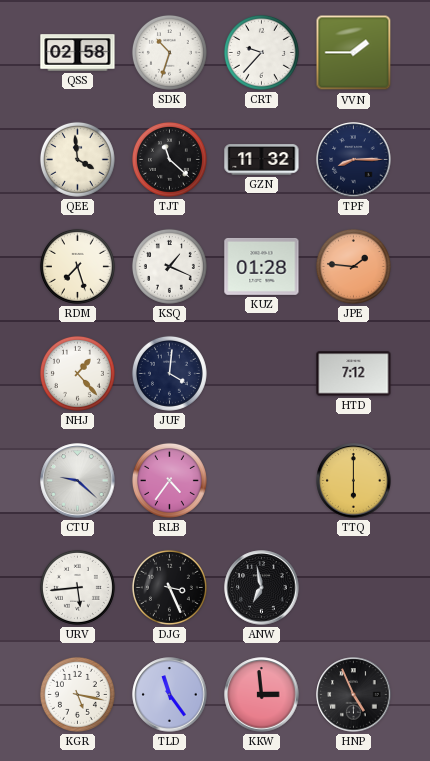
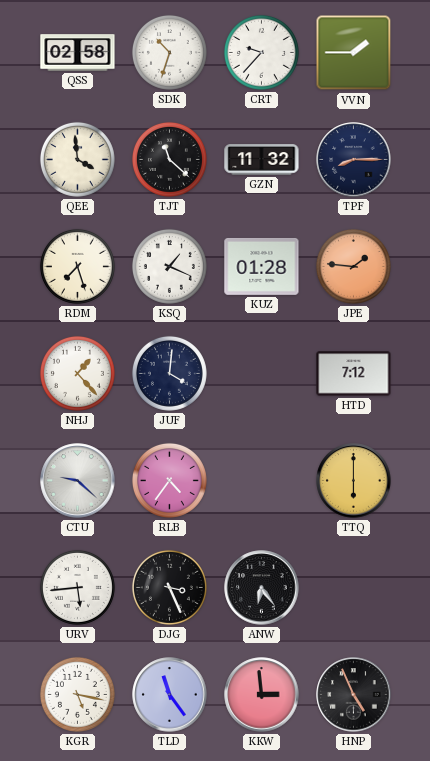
ANW: 6:58 -> 6:24 (262, 588)
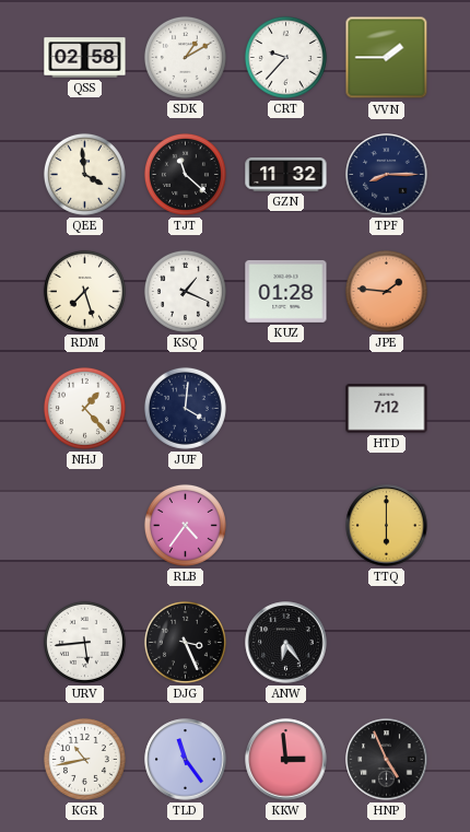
SDK: 10:33 -> 1:10 (185, 57)
CTU: 9:22 -> none (78, 481)
KGR: 5:17 -> 10:43 (84, 759)
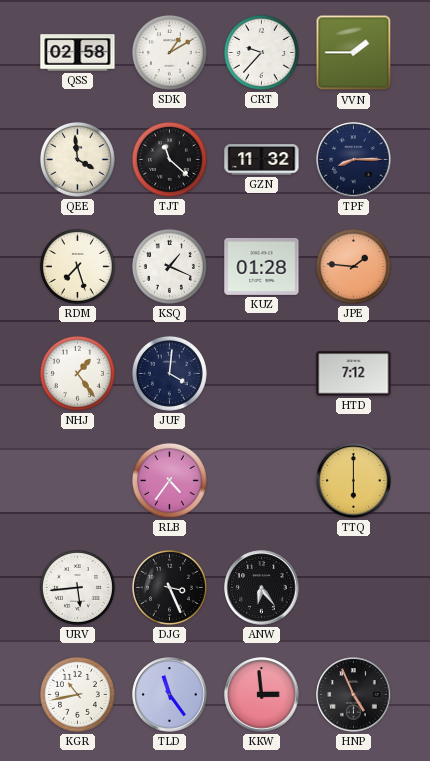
NHJ: 1:23 -> 1:24 (77, 373)
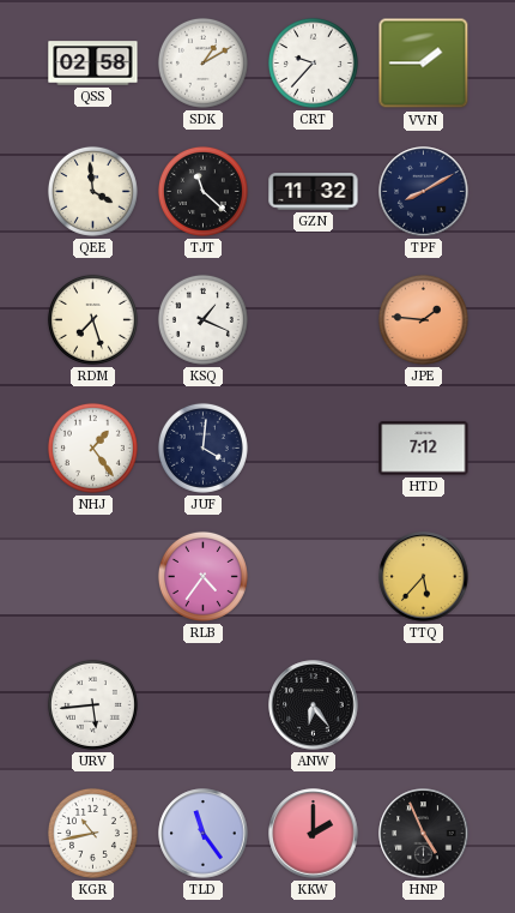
TPF: 8:15 -> 8:10 (424, 192)
KUZ: 01:28 -> none (262, 266)
TTQ: 6:00 -> 5:37 (424, 577)
DJG: 3:26 -> none (169, 587)
KKW: 2:59 -> 2:00 (314, 834)
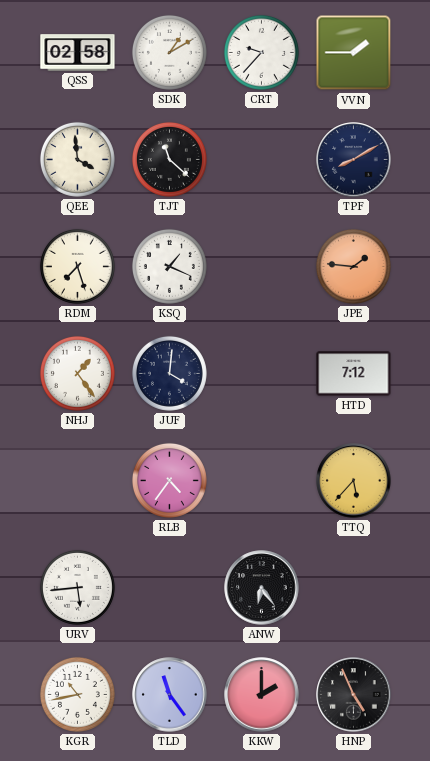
GZN: 11:32 -> none (314, 192)
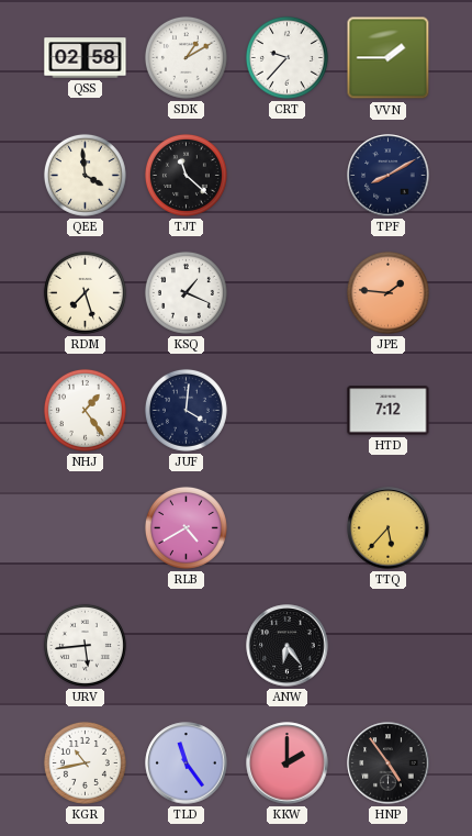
RLB: 4:36 -> 4:40 (186, 527)
HNP: 4:56 -> 4:54 (389, 763)
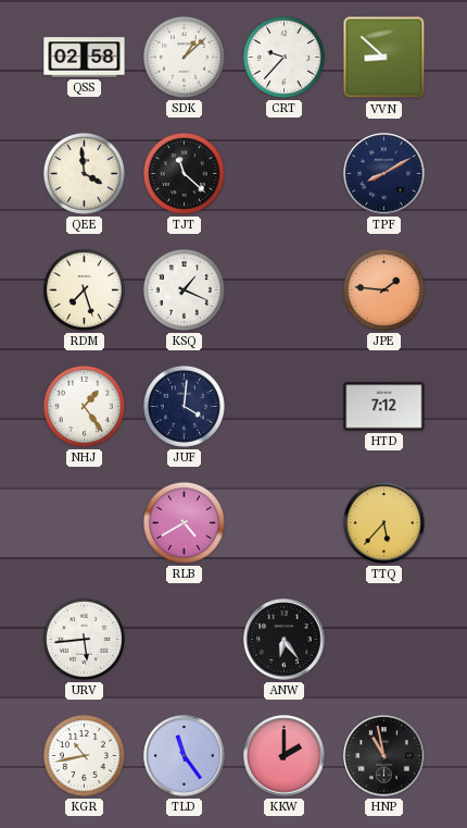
SDK: 1:10 -> 1:08 (184, 57)
VVN: 1:45 -> 8:52 (384, 58)
HNP: 4:54 -> 10:58 (384, 756)
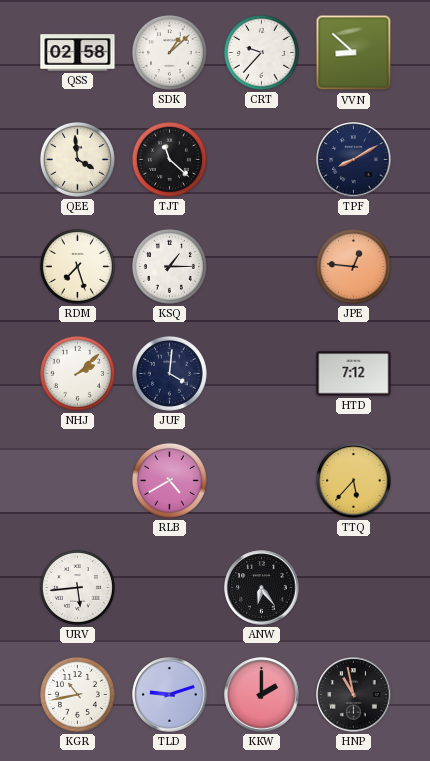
KSQ: 1:19 -> 1:15 (169, 266)
JPE: 1:46 -> 12:46 (353, 266)
NHJ: 1:24 -> 2:08 (77, 373)
TLD: 11:24 -> 9:12 (170, 695)
